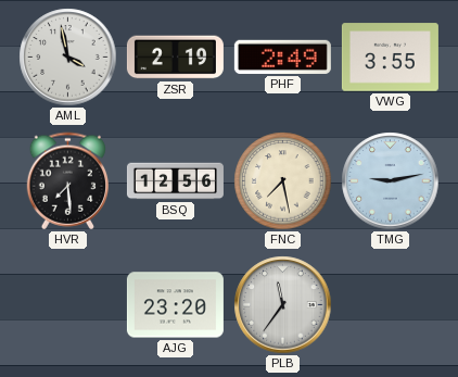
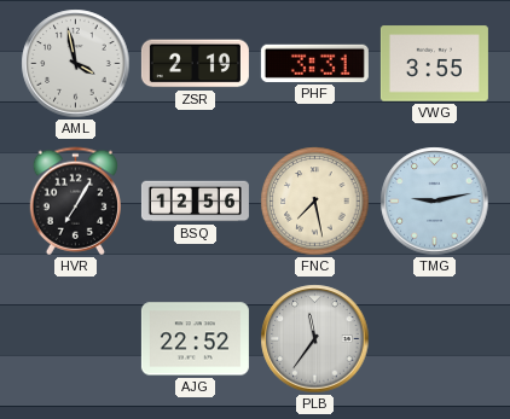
PHF: 2:49 -> 3:31 (314, 63)
HVR: 7:29 -> 7:05 (75, 202)
AJG: 23:20 -> 22:52 (195, 339)
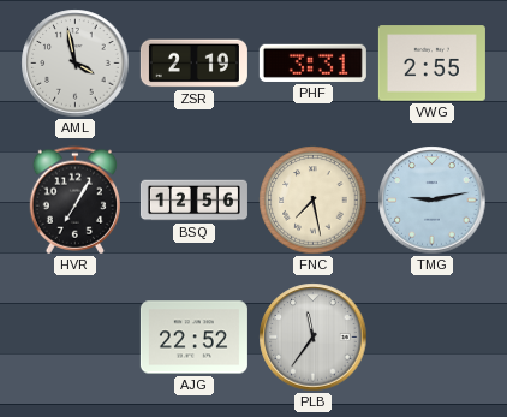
VWG: 3:55 -> 2:55 (431, 64)
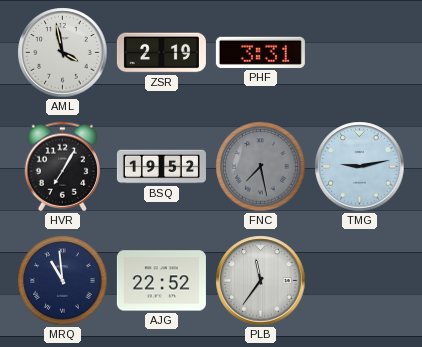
VWG: 2:55 -> none (431, 64)
BSQ: 12:56 -> 19:52 (161, 167)
FNC dial: cream -> grey (261, 167)
MRQ: none -> 10:59 (63, 281)
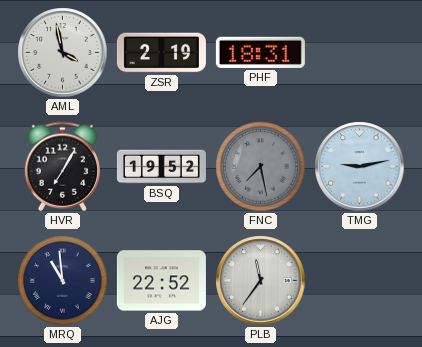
PHF: 3:31 -> 18:31 (260, 52)
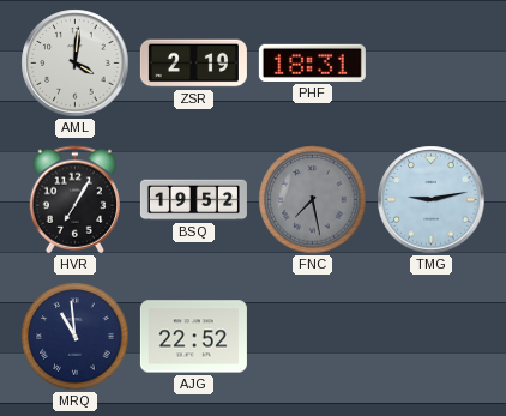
AML: 3:58 -> 4:01 (76, 64)
PLB: 11:36 -> none (261, 281)
